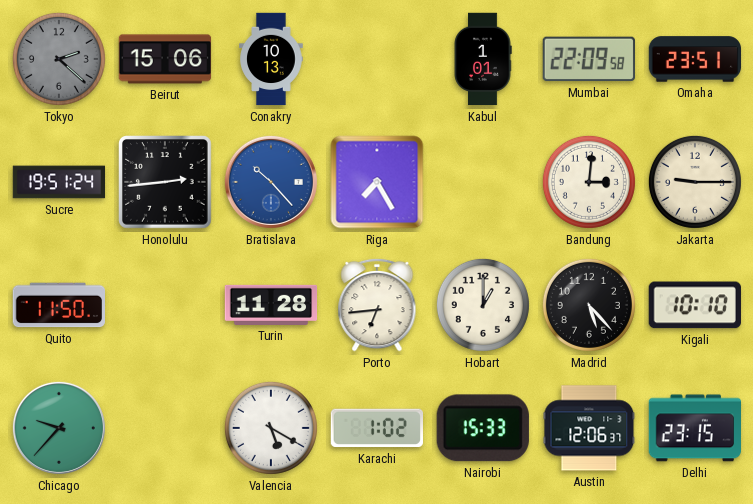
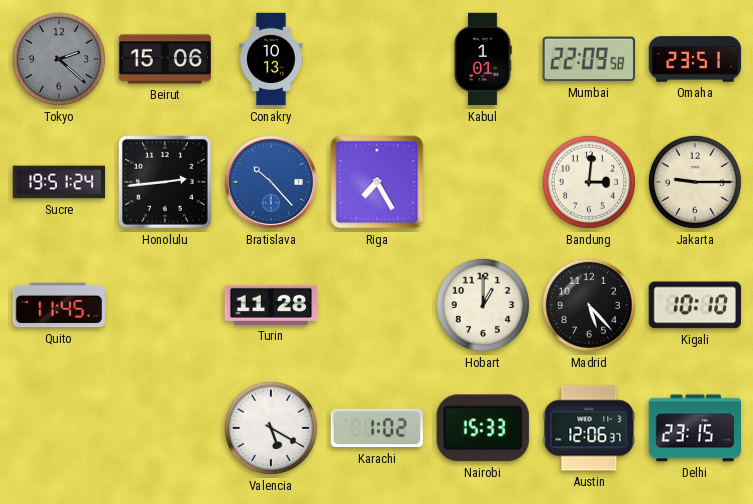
Quito: 11:50 -> 11:45 (58, 305)
Porto: 6:44 -> none (377, 305)
Chicago: 9:37 -> none (59, 428)
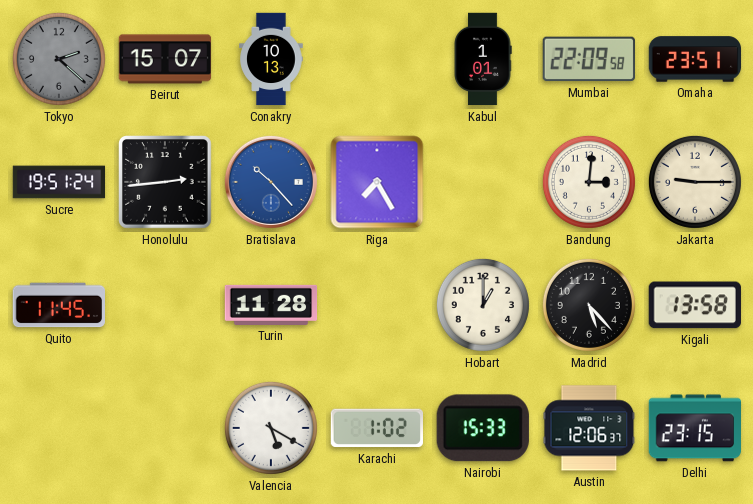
Beirut: 15:06 -> 15:07 (165, 59)
Kigali: 10:10 -> 13:58 (695, 305)
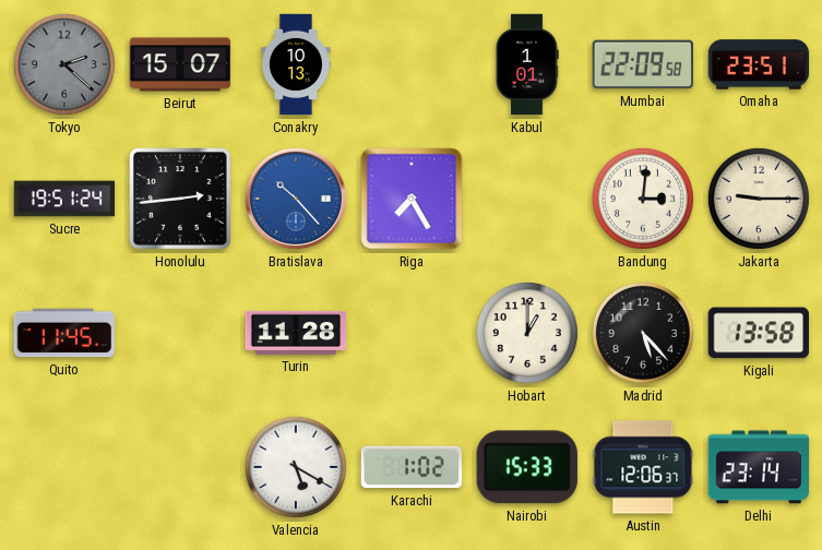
Delhi: 23:15 -> 23:14 (758, 467)
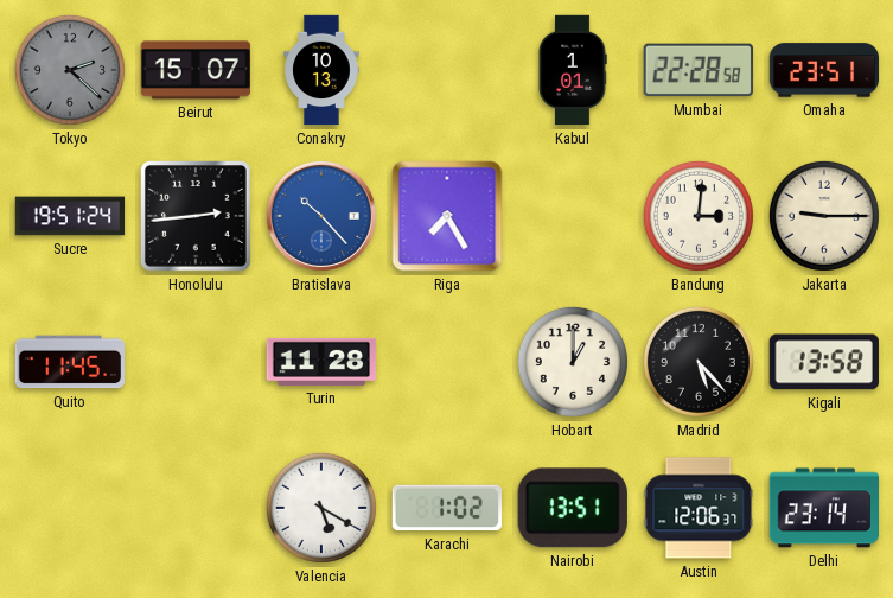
Mumbai: 22:09 -> 22:28 (699, 70)
Nairobi: 15:33 -> 13:51 (573, 508)
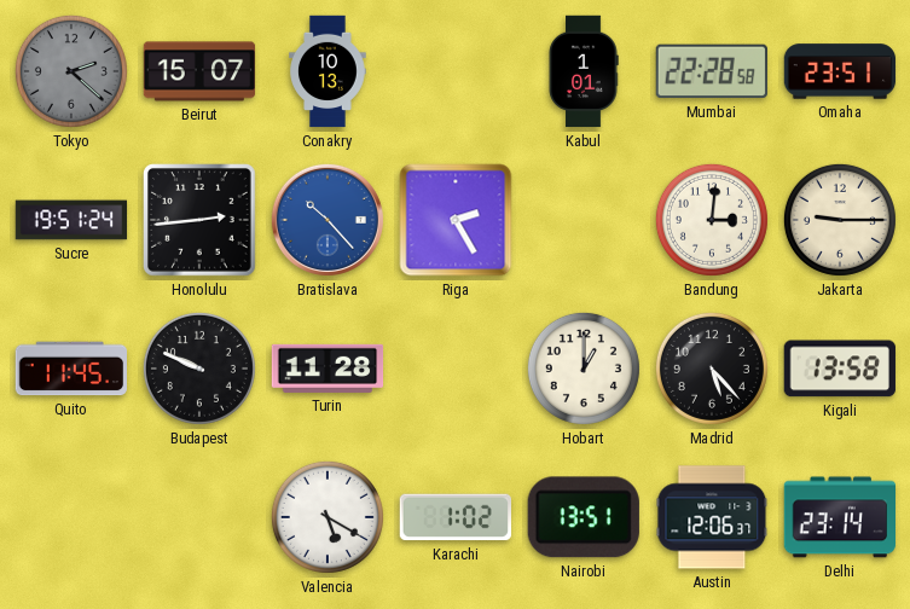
Riga: 7:25 -> 2:25 (456, 220)
Budapest: none -> 9:49 (199, 369)
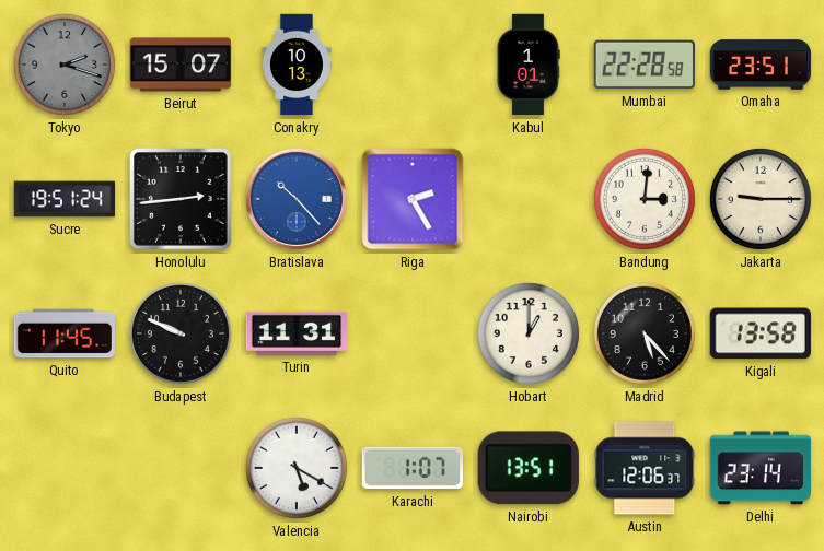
Tokyo: 2:22 -> 2:18 (65, 65)
Turin: 11:28 -> 11:31 (297, 333)
Karachi: 1:02 -> 1:07 (411, 468)
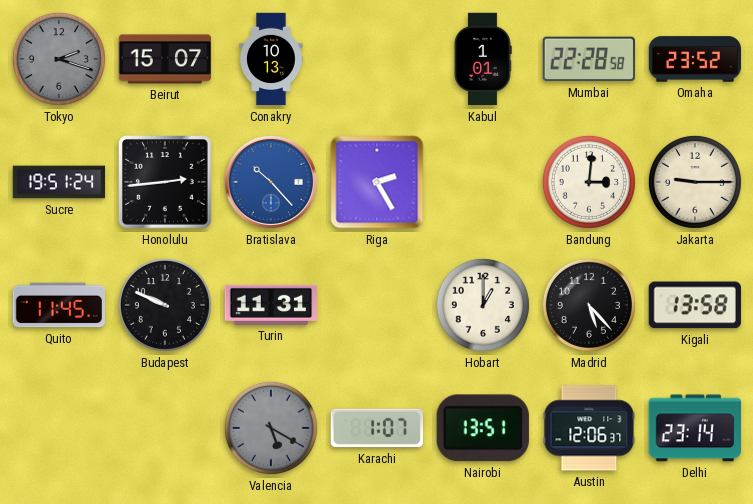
Omaha: 23:51 -> 23:52 (695, 59)
Valencia dial: white -> grey (271, 428)
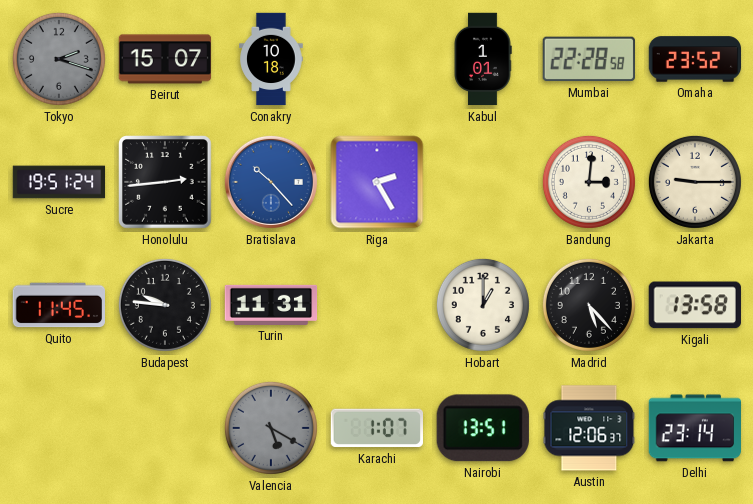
Conakry: 10:13 -> 10:18 (271, 59)
Budapest: 9:49 -> 9:46 (165, 305)
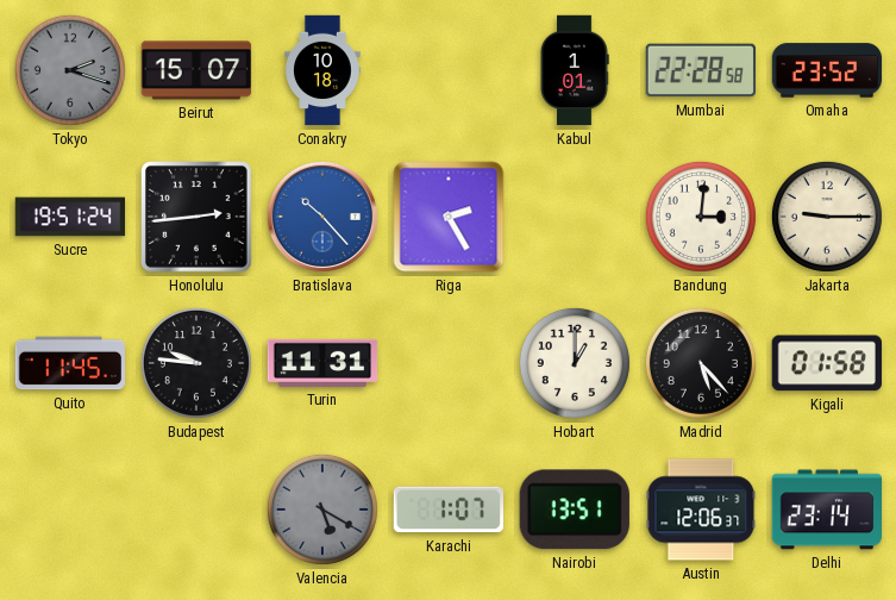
Kigali: 13:58 -> 01:58 (827, 363)
